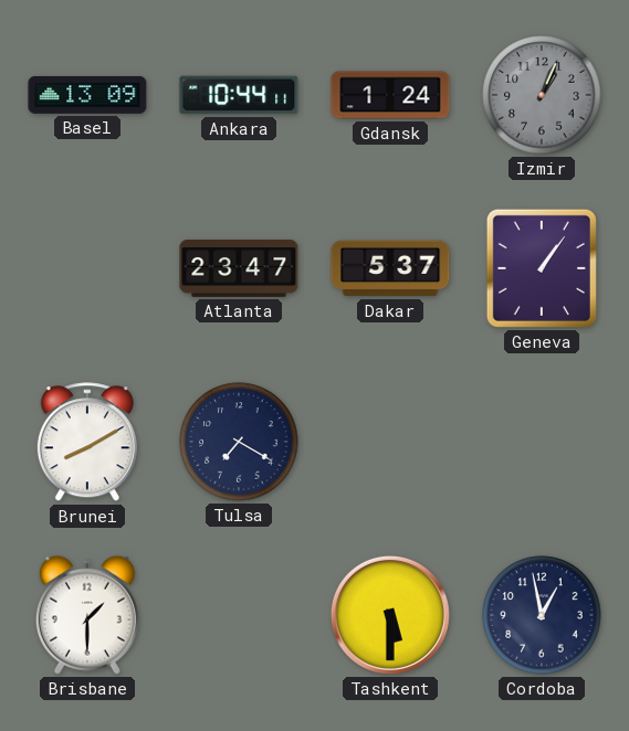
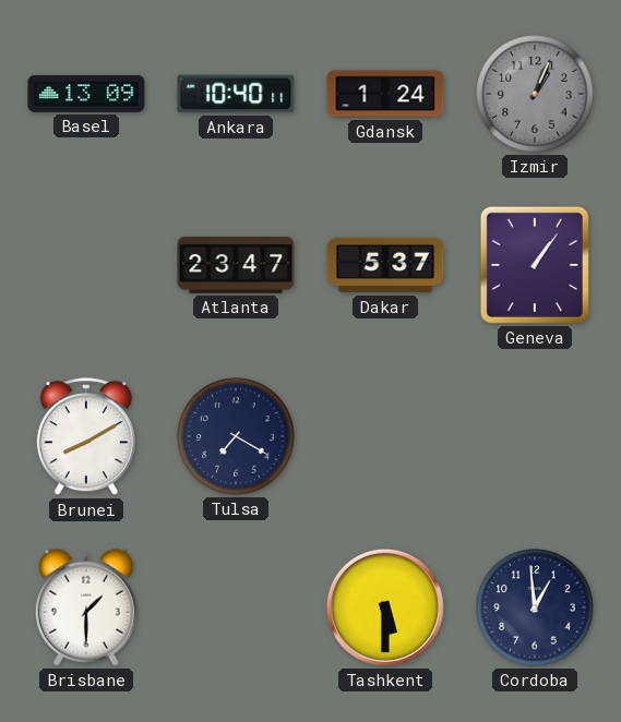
Ankara: 10:44 -> 10:40 (236, 94)
Cordoba: 12:58 -> 12:59 (535, 607)
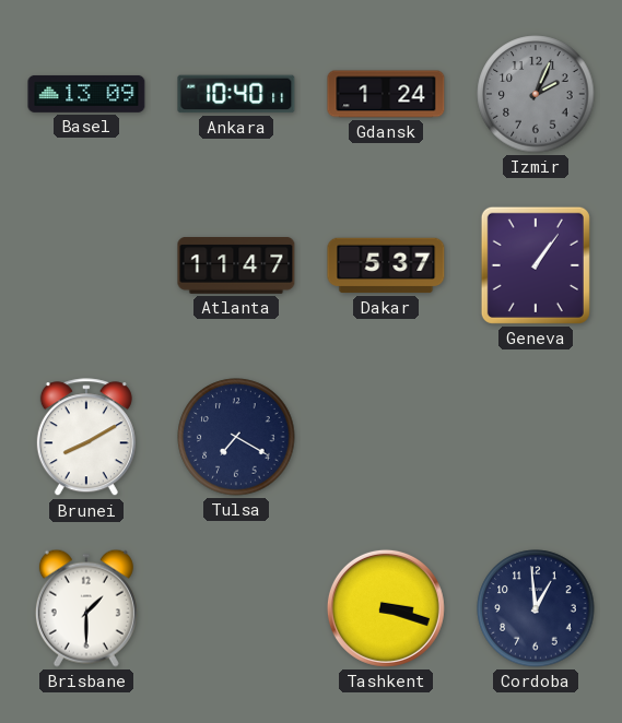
Izmir: 1:04 -> 2:04 (536, 94)
Atlanta: 23:47 -> 11:47 (236, 266)
Tashkent: 5:30 -> 3:18 (386, 608)
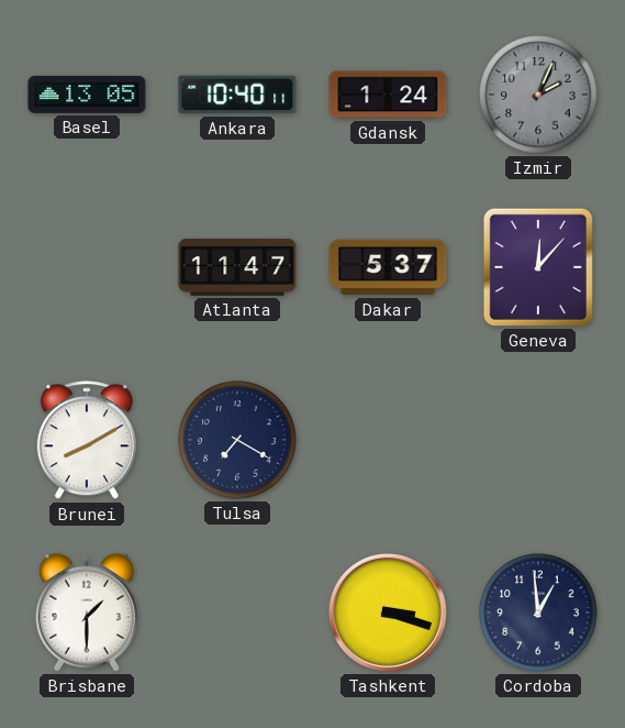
Basel: 13:09 -> 13:05 (87, 95)
Geneva: 1:06 -> 12:07 (538, 267)
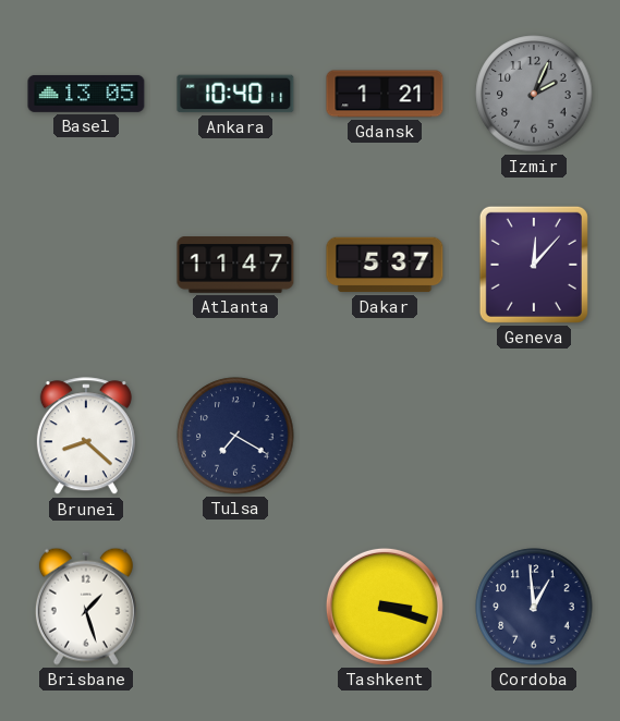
Gdansk: 1:24 -> 1:21 (385, 94)
Brunei: 8:10 -> 8:22 (86, 437)
Brisbane: 1:30 -> 1:27 (86, 607)
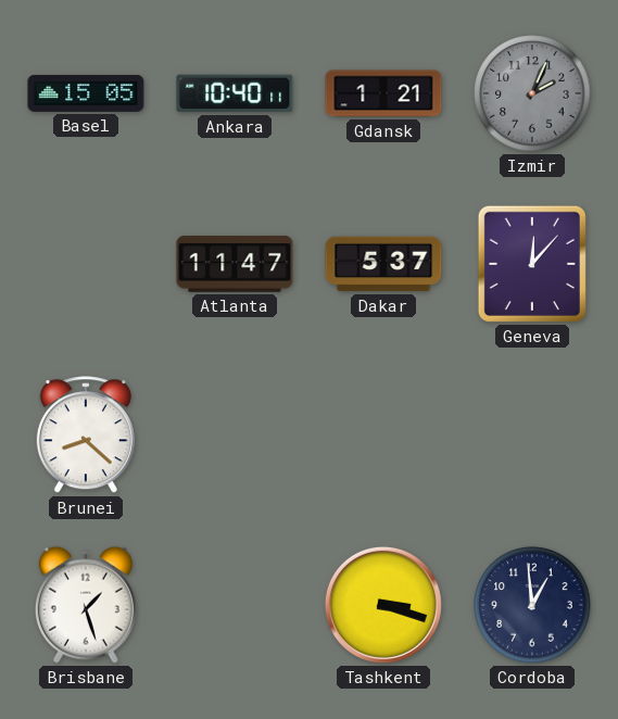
Basel: 13:05 -> 15:05 (86, 93)
Tulsa: 7:20 -> none (235, 436)
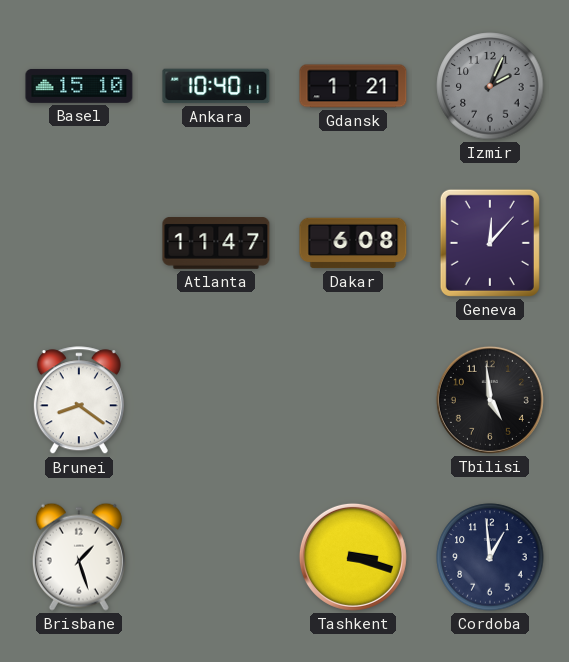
Basel: 15:05 -> 15:10 (79, 86)
Dakar: 5:37 -> 6:08 (353, 243)
Brunei: 8:22 -> 8:21 (79, 401)
Tbilisi: none -> 4:59 (490, 400)
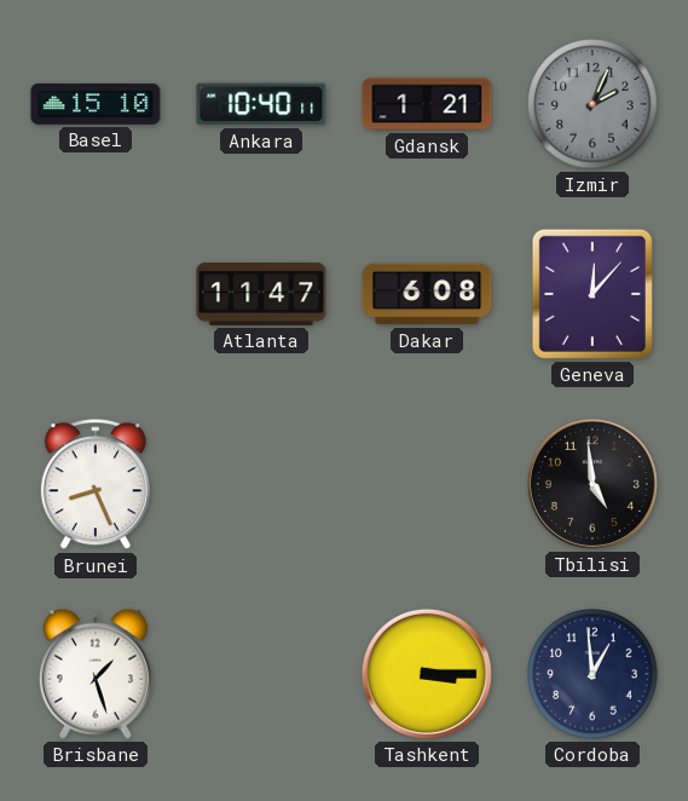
Brunei: 8:21 -> 8:26 (96, 485)
Tashkent: 3:18 -> 3:15 (427, 674)
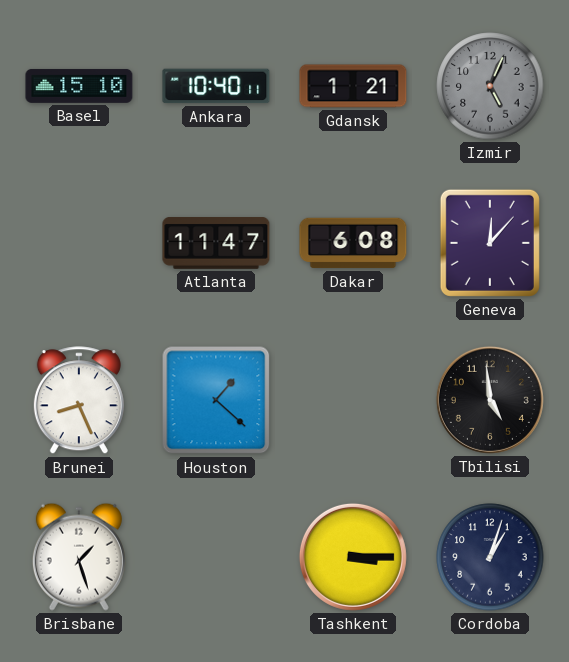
Izmir: 2:04 -> 5:04 (490, 86)
Houston: none -> 1:22 (216, 400)
Cordoba: 12:59 -> 1:03 (490, 557)
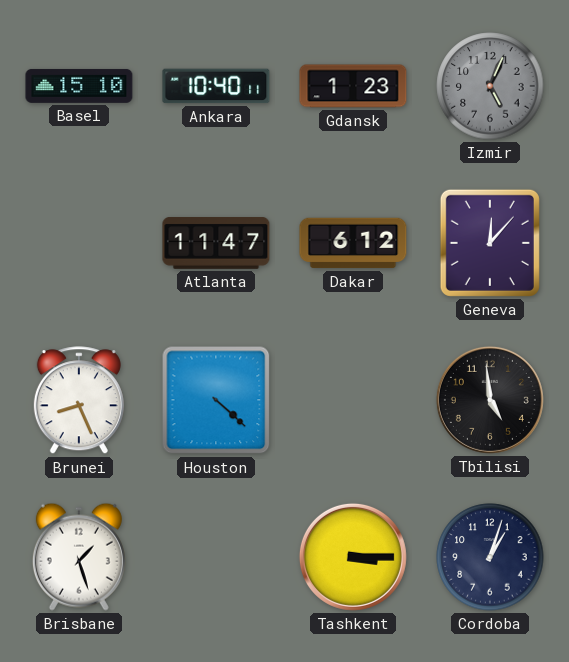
Gdansk: 1:21 -> 1:23 (353, 86)
Dakar: 6:08 -> 6:12 (353, 243)
Houston: 1:22 -> 4:22 (216, 400)
